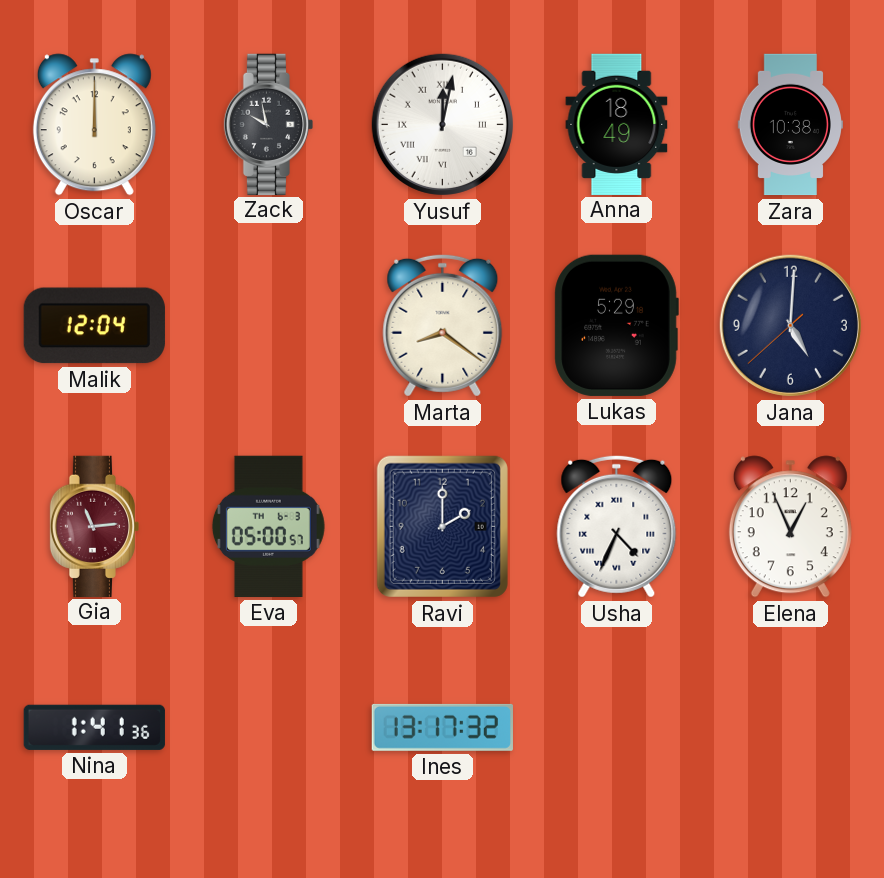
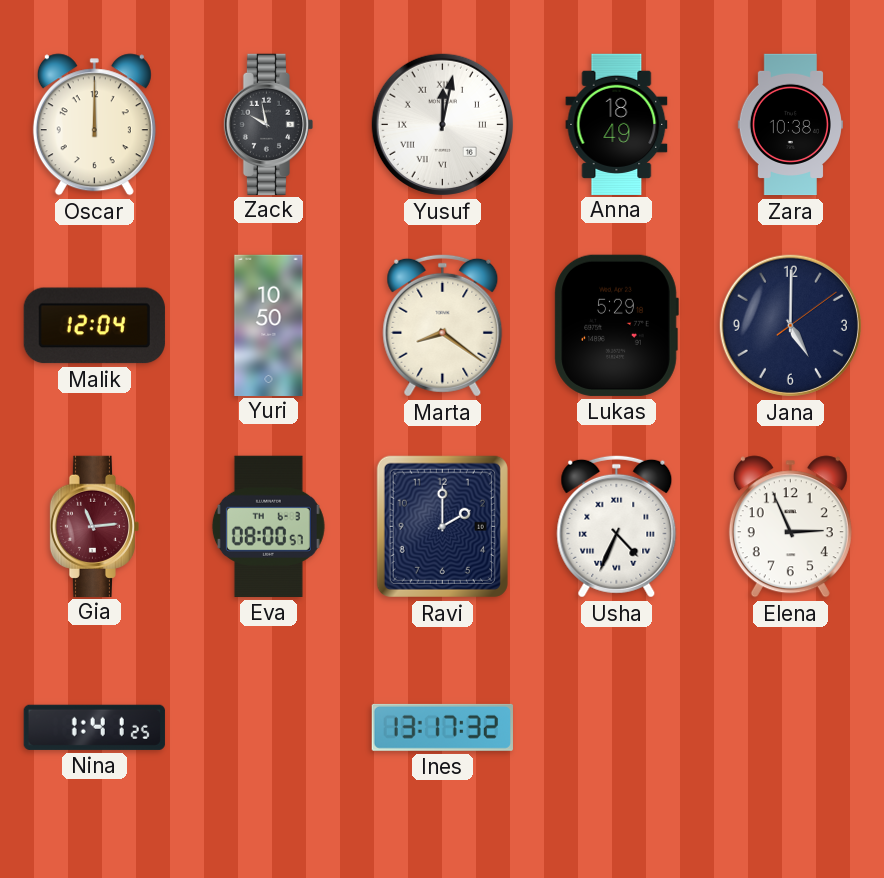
Yuri: none -> 10:50 (269, 325)
Jana: 5:00:38 -> 5:00:09 (790, 325)
Eva: 05:00 -> 08:00 (268, 526)
Elena: 12:56 -> 2:56 (790, 527)
Nina: 1:41:36 -> 1:41:25 (94, 727)
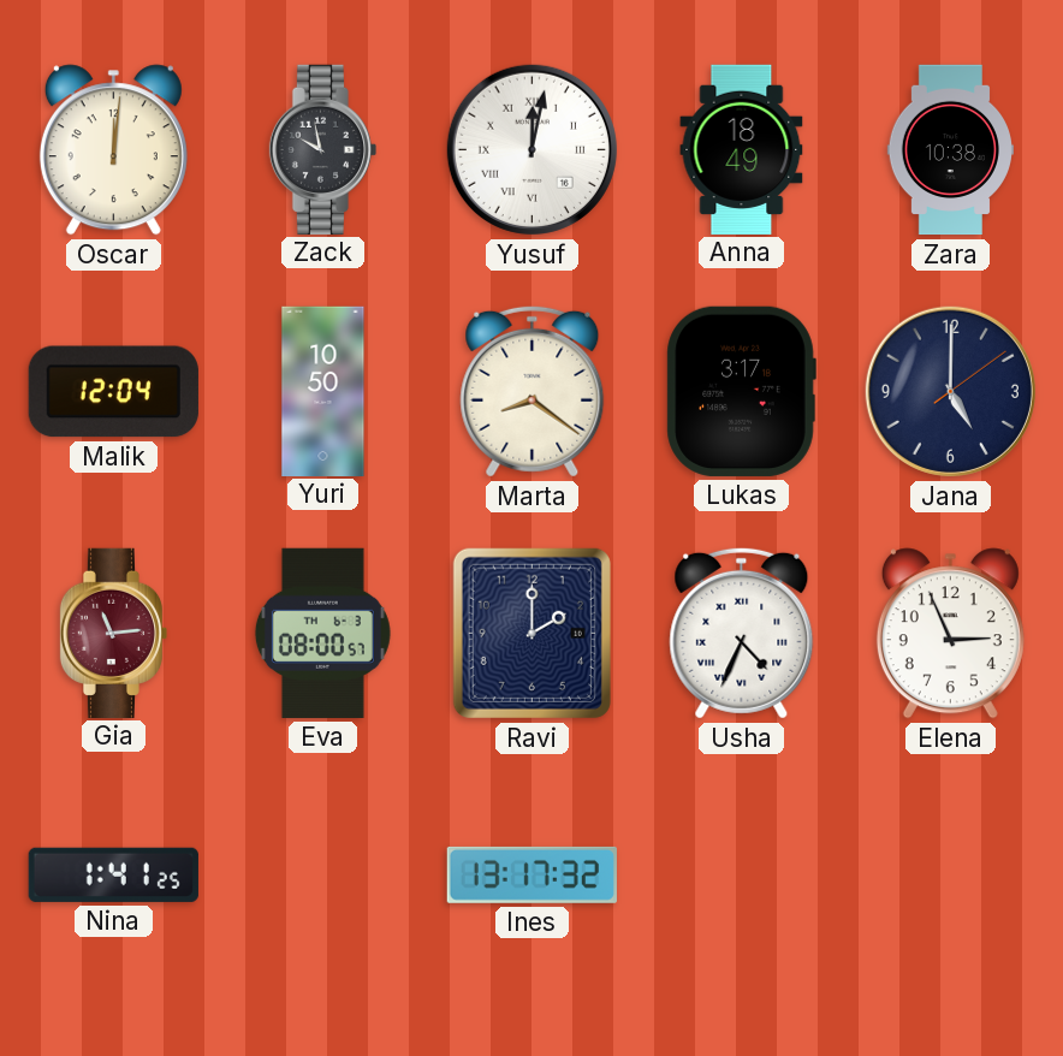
Oscar: 12:00 -> 12:01 (113, 150)
Lukas: 5:29 -> 3:17 (741, 391)
